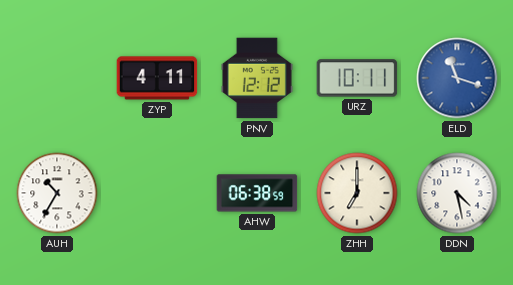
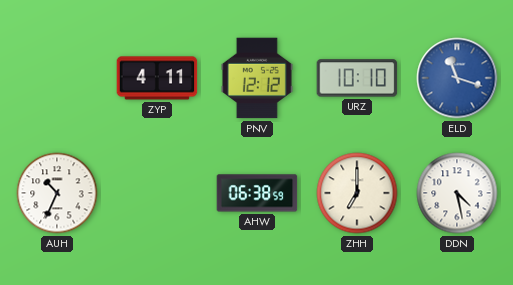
URZ: 10:11 -> 10:10 (357, 78)
AUH: 10:35 -> 10:34 (57, 193)
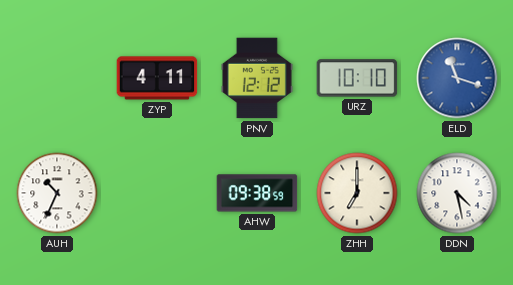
AHW: 06:38 -> 09:38 (257, 193)
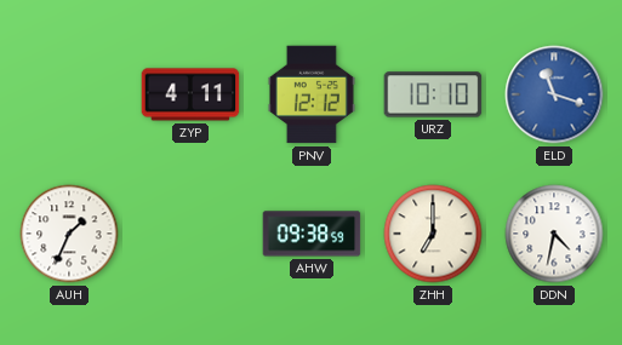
AUH: 10:34 -> 1:34 (69, 234)
DDN: 4:28 -> 4:32 (554, 234)
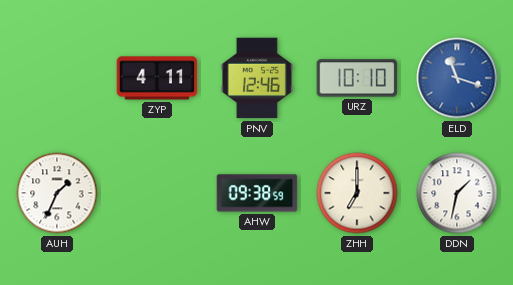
PNV: 12:12 -> 12:46 (257, 78)
DDN: 4:32 -> 1:32 (457, 193)
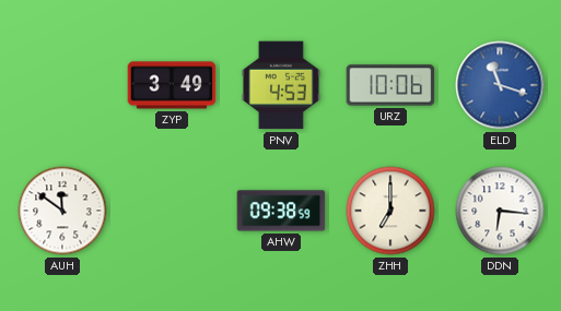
ZYP: 4:11 -> 3:49 (172, 85)
PNV: 12:46 -> 4:53 (281, 85)
URZ: 10:10 -> 10:06 (390, 85)
AUH: 1:34 -> 11:51 (62, 211)
DDN: 1:32 -> 6:16 (500, 211)
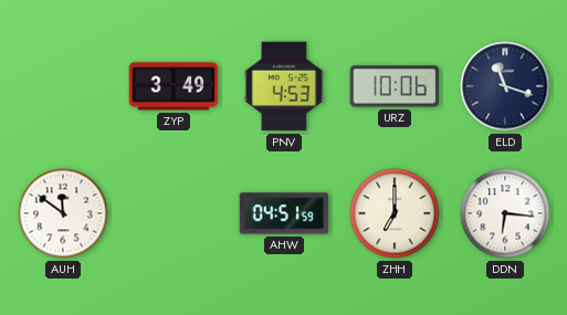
ELD dial: blue -> navy (505, 86)
AHW: 09:38 -> 04:51 (284, 213)
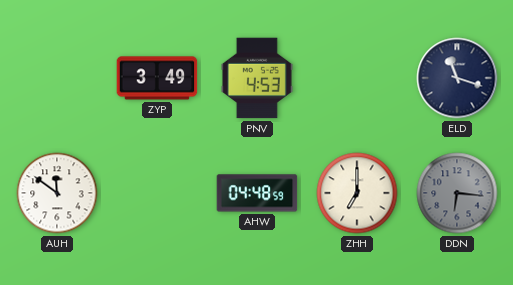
URZ: 10:06 -> none (395, 86)
AHW: 04:51 -> 04:48 (257, 193)
DDN dial: white -> grey (457, 193)
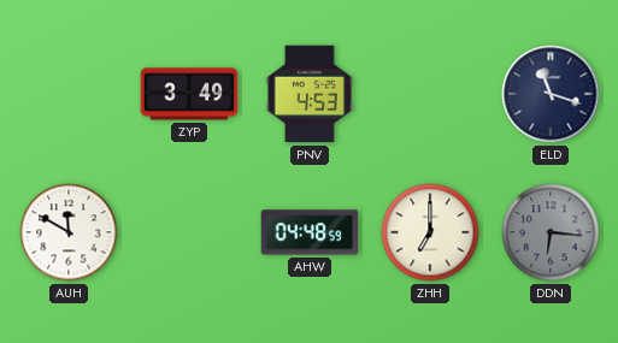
AUH: 11:51 -> 11:50 (69, 232)
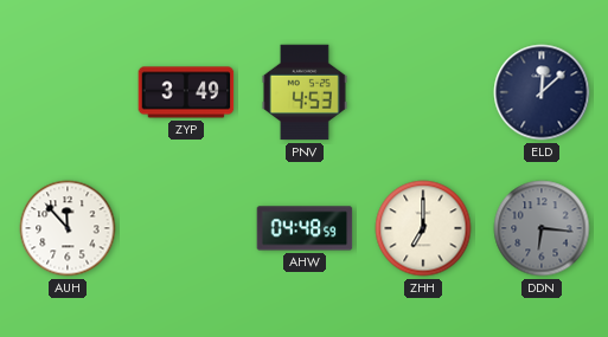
ELD: 11:18 -> 12:08 (542, 92)
AUH: 11:50 -> 11:53 (68, 228)
